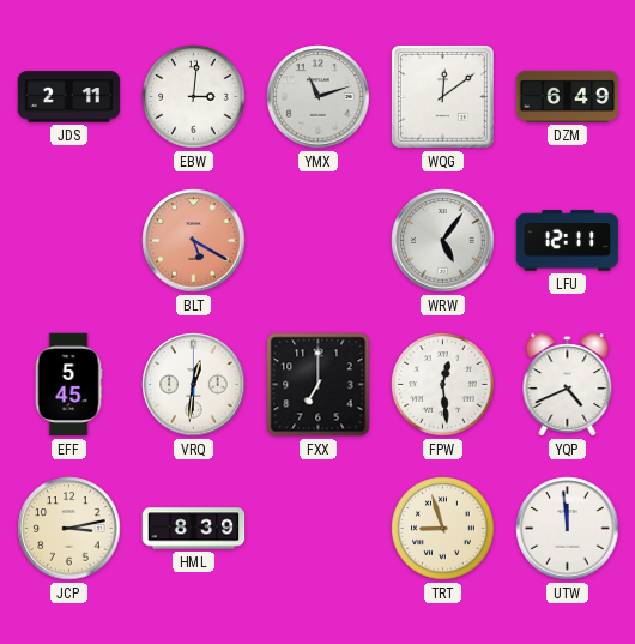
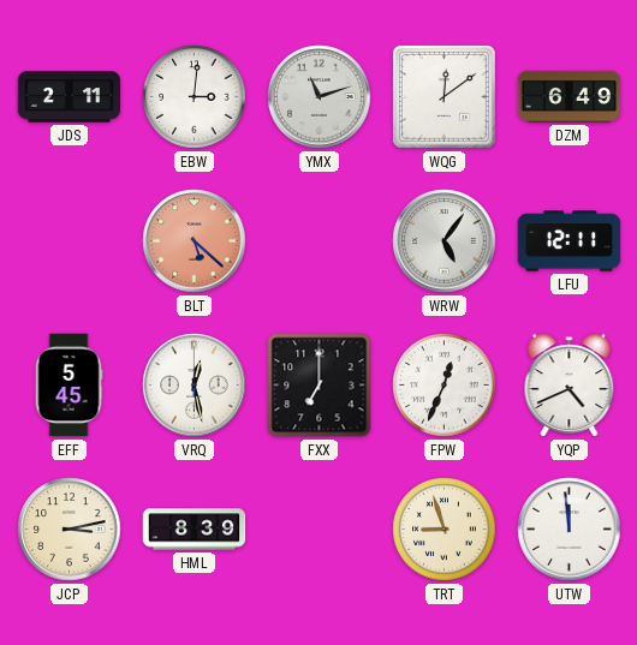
BLT: 5:20 -> 5:22 (195, 241)
VRQ: 12:31 -> 12:28 (195, 386)
FPW: 12:29 -> 12:34 (445, 386)
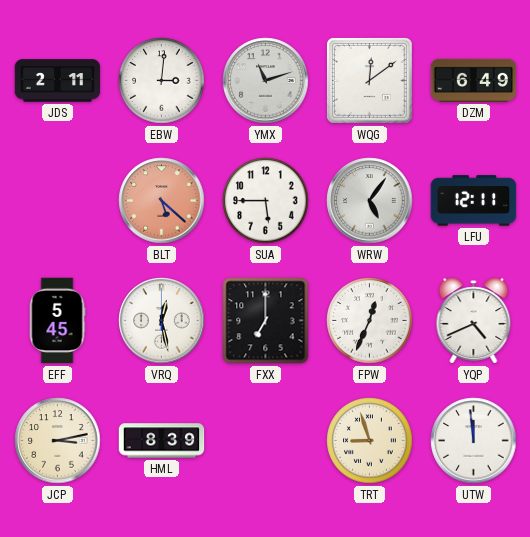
SUA: none -> 5:45 (266, 201)
